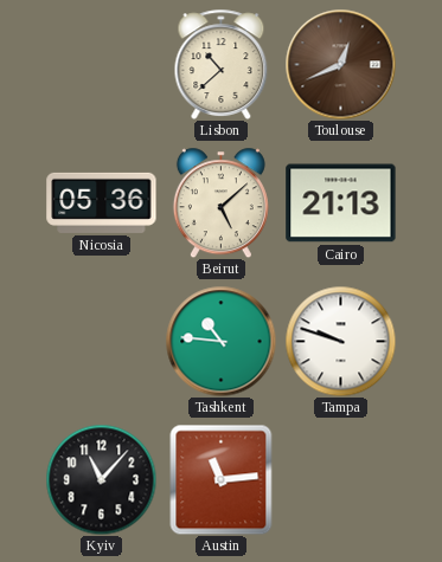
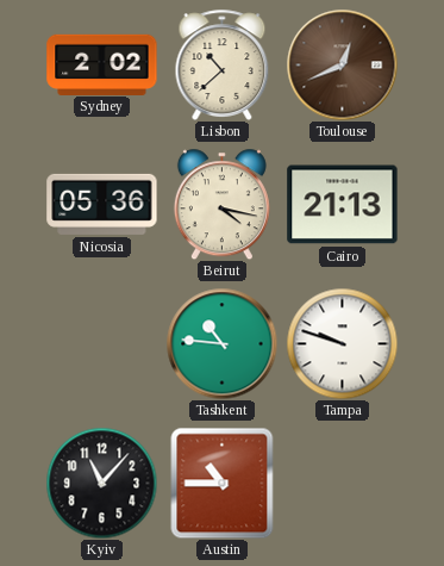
Sydney: none -> 2:02 (102, 64)
Beirut: 5:08 -> 4:17 (221, 204)
Austin: 11:14 -> 10:45 (223, 483)
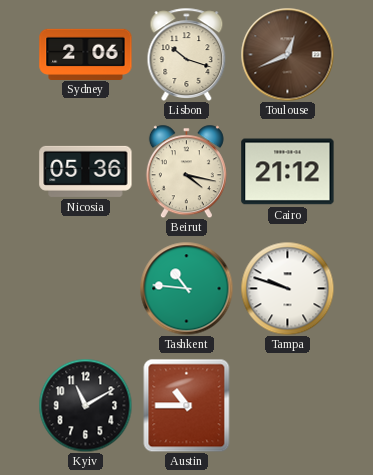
Sydney: 2:02 -> 2:06 (86, 54)
Lisbon: 10:38 -> 10:18 (187, 54)
Cairo: 21:13 -> 21:12 (288, 172)
Kyiv: 11:07 -> 11:10 (85, 405)
